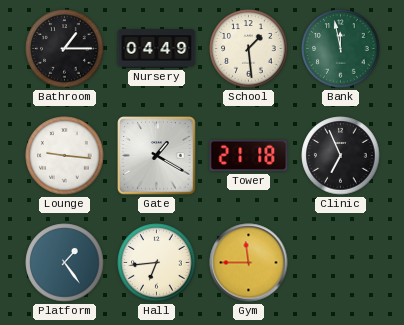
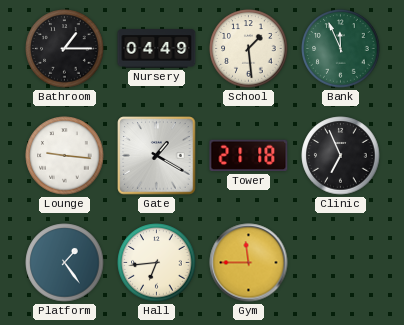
Bank: 11:58 -> 11:56 (341, 49)
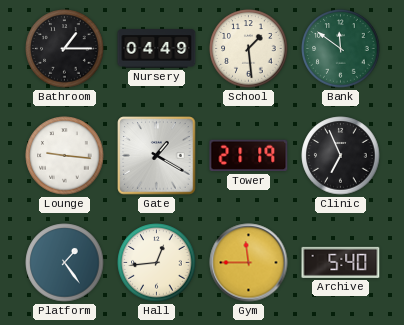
Bank: 11:56 -> 11:51 (341, 49)
Tower: 21:18 -> 21:19 (249, 156)
Hall: 6:44 -> 12:44 (157, 263)
Archive: none -> 5:40 (341, 262)
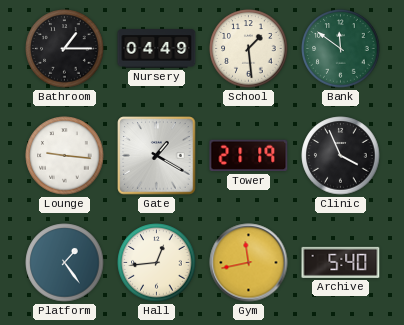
Clinic: 6:56 -> 3:56 (341, 156)
Gym: 11:45 -> 11:43 (249, 263)
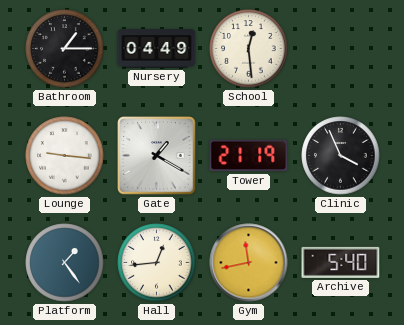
School: 1:29 -> 12:29 (249, 49)
Bank: 11:51 -> none (341, 49)
